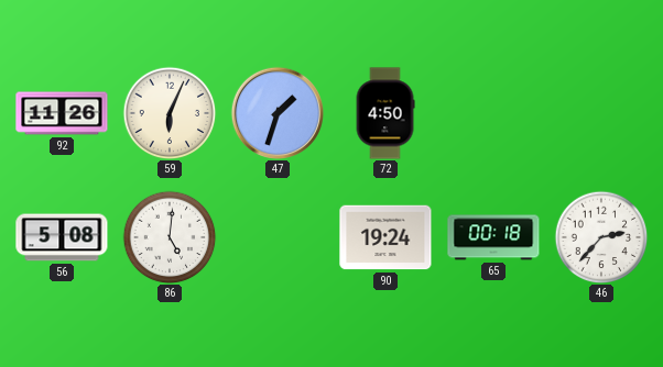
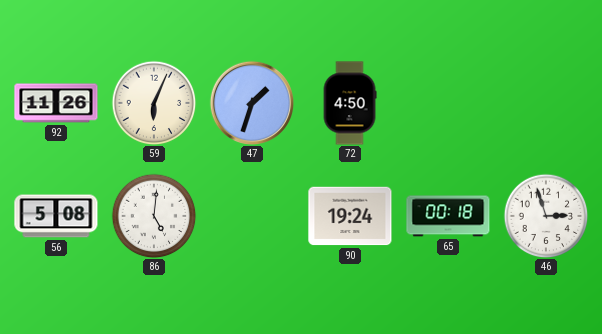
46: 2:37 -> 2:57 (546, 216)
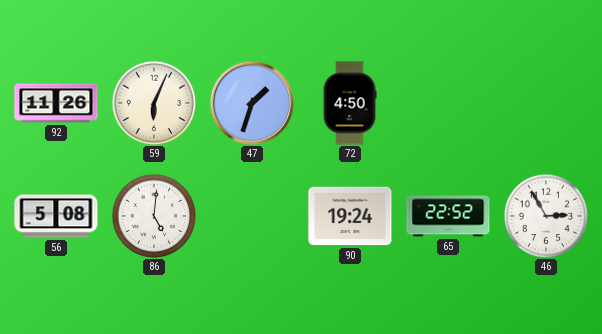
65: 00:18 -> 22:52 (448, 216)
46: 2:57 -> 2:55 (546, 216)
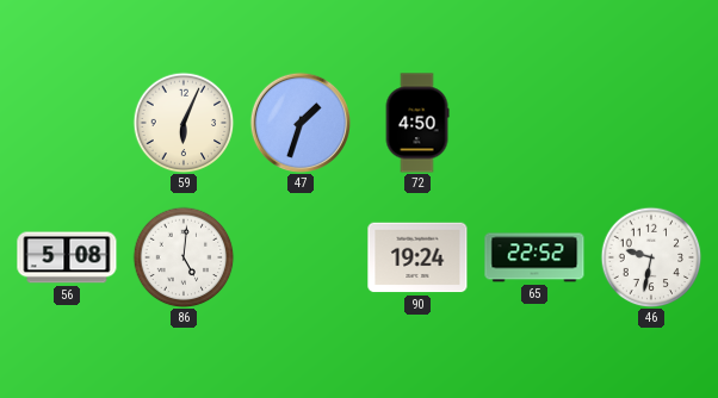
92: 11:26 -> none (56, 103)
46: 2:55 -> 9:32 (651, 257)
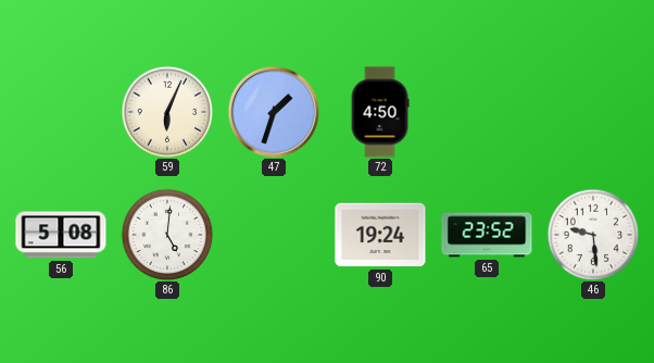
65: 22:52 -> 23:52 (487, 235)
46: 9:32 -> 9:29 (593, 235)
